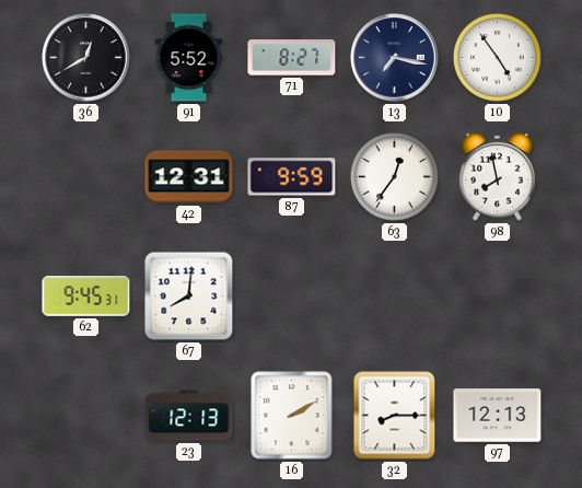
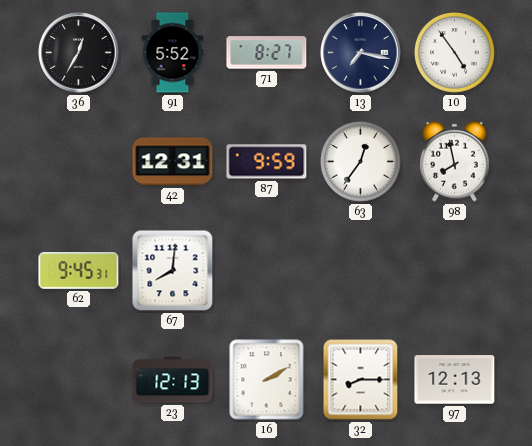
36: 12:40 -> 12:35 (79, 53)
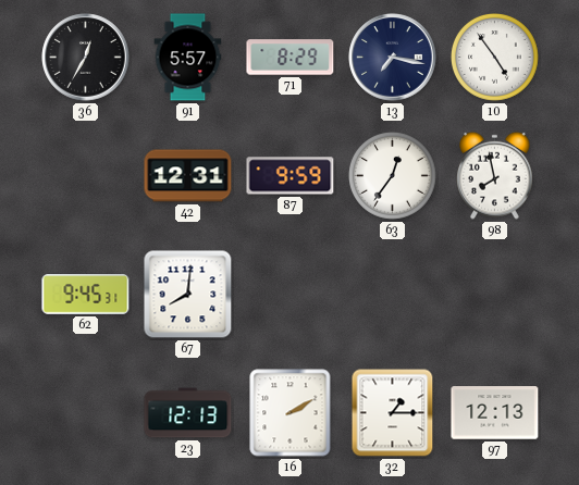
91: 5:52 -> 5:57 (188, 58)
71: 8:27 -> 8:29 (291, 58)
32: 8:15 -> 1:15 (393, 413)
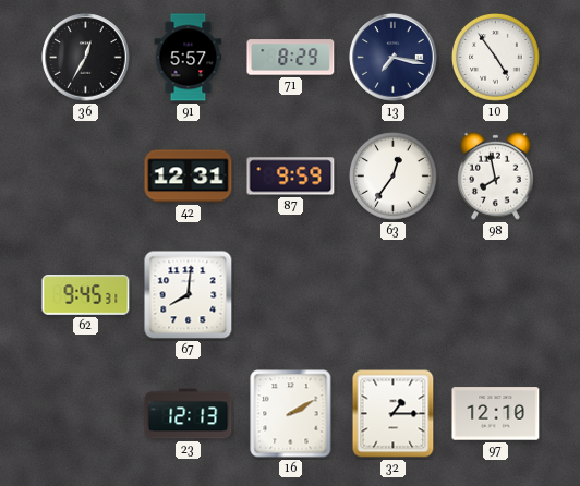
97: 12:13 -> 12:10 (496, 414)
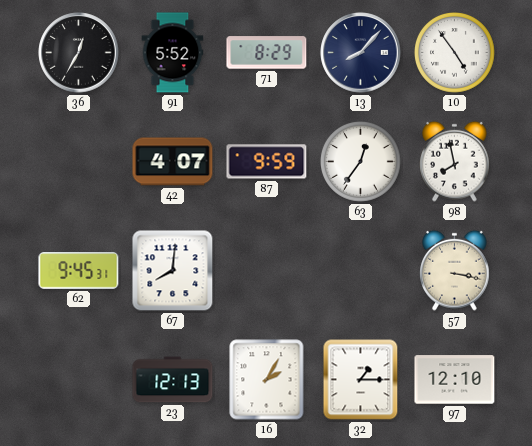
91: 5:57 -> 5:52 (173, 53)
13: 7:17 -> 8:07 (361, 53)
42: 12:31 -> 4:07 (173, 162)
57: none -> 3:17 (455, 270)
16: 2:10 -> 2:05 (267, 380)
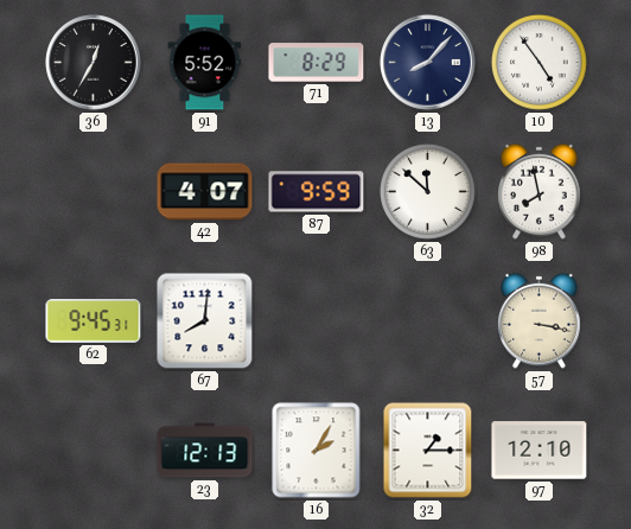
63: 12:36 -> 11:52 (427, 192)
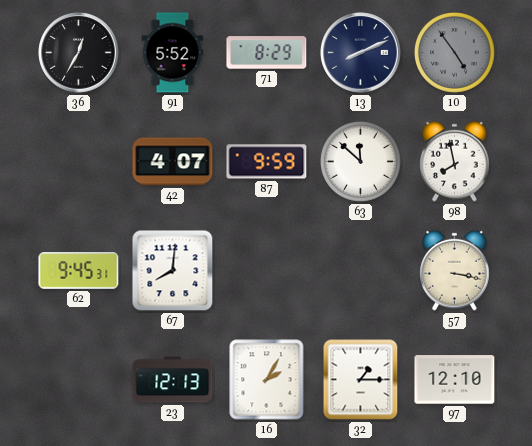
13: 8:07 -> 8:11 (361, 53)
10 dial: white -> grey (454, 53)
